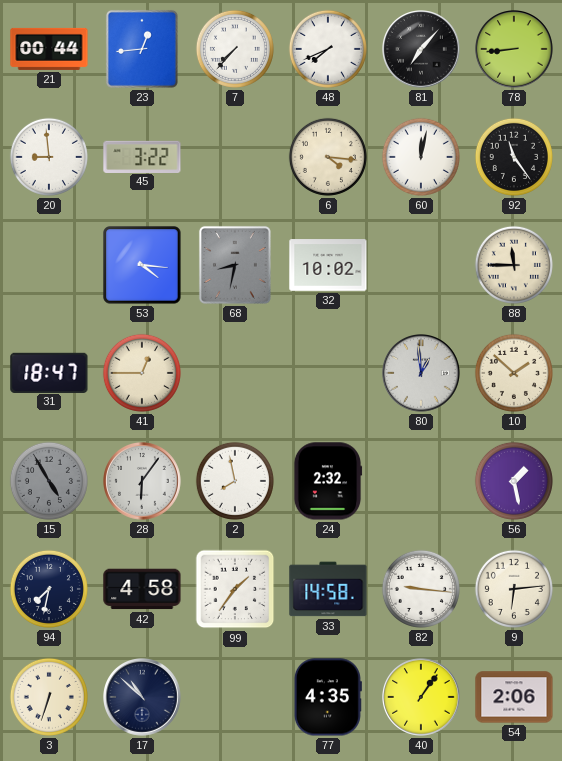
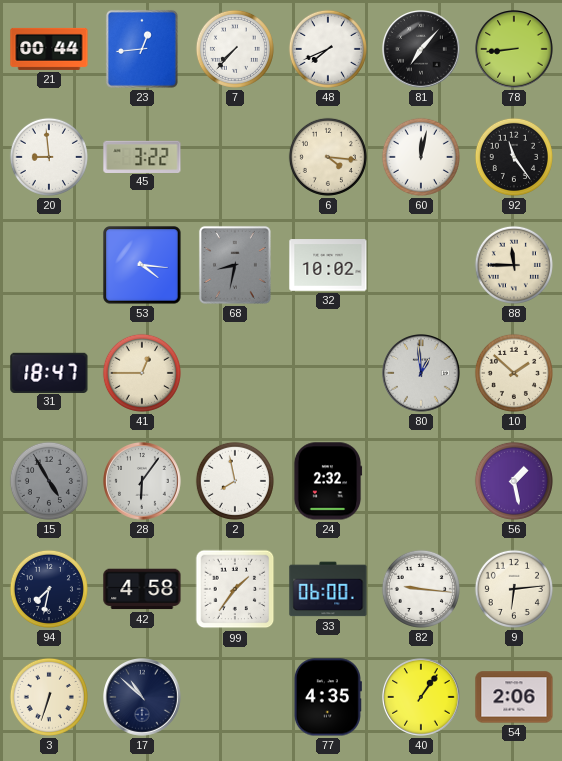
33: 14:58 -> 06:00 (328, 589)
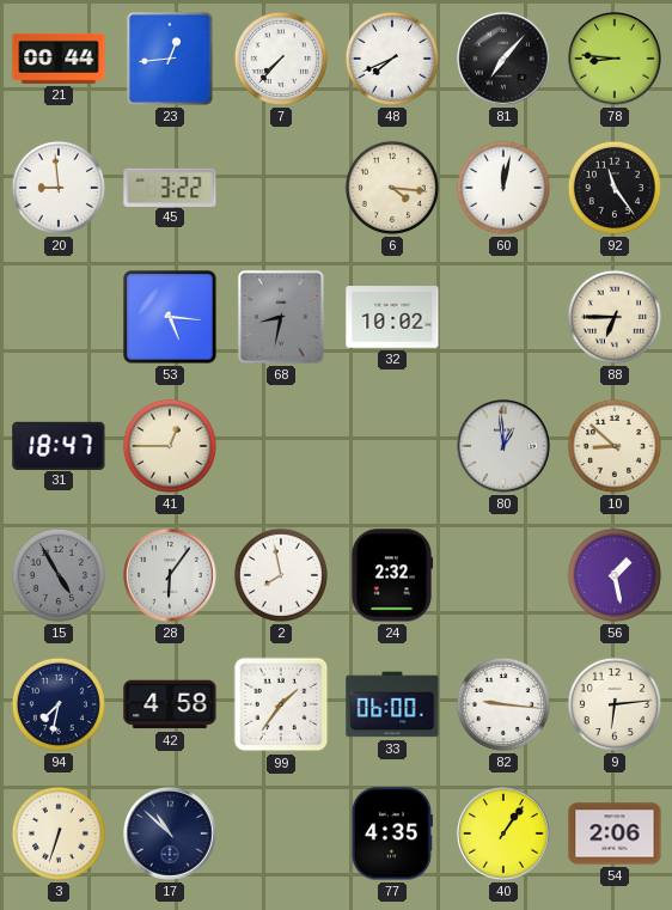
78: 8:44 -> 8:46 (616, 60)
53: 4:16 -> 5:16 (170, 317)
88: 11:45 -> 6:45 (615, 317)
10: 1:52 -> 8:52 (615, 446)
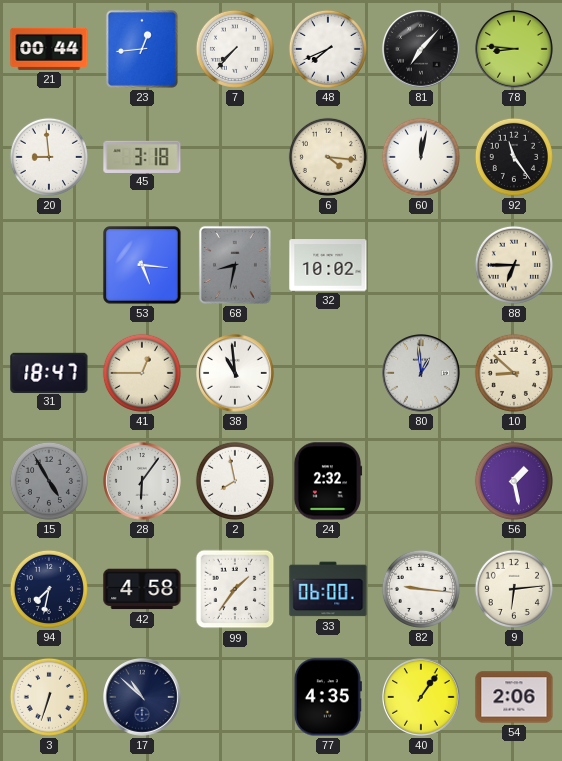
45: 3:22 -> 3:18 (142, 156)
38: none -> 10:59 (236, 374)
